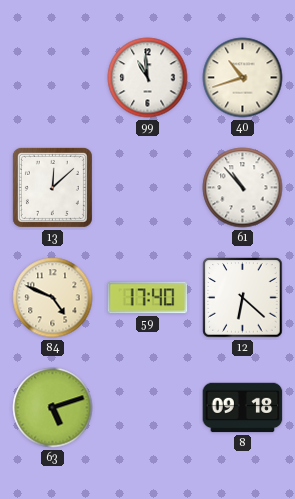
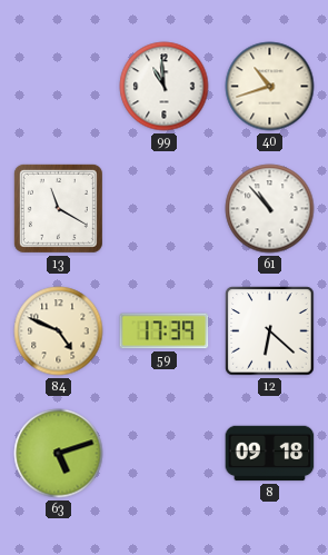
13: 12:08 -> 11:20 (58, 208)
59: 17:40 -> 17:39 (165, 331)
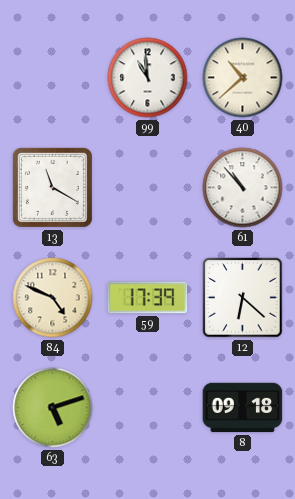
40: 10:42 -> 10:38 (243, 78)
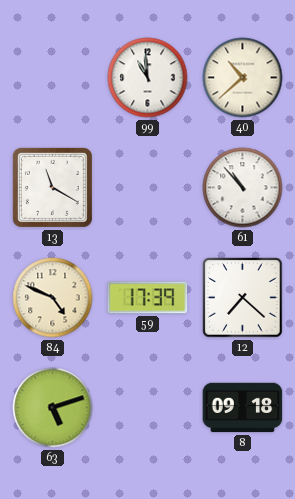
12: 6:22 -> 7:22 (243, 298)
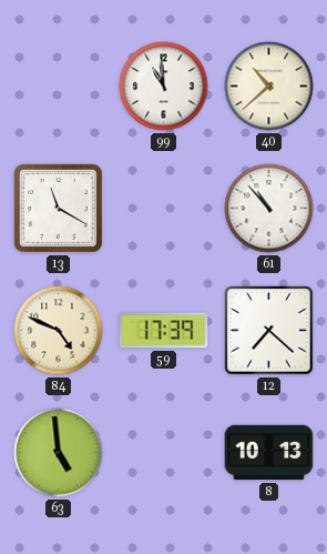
63: 5:12 -> 4:59 (59, 453)
8: 09:18 -> 10:13 (269, 453)
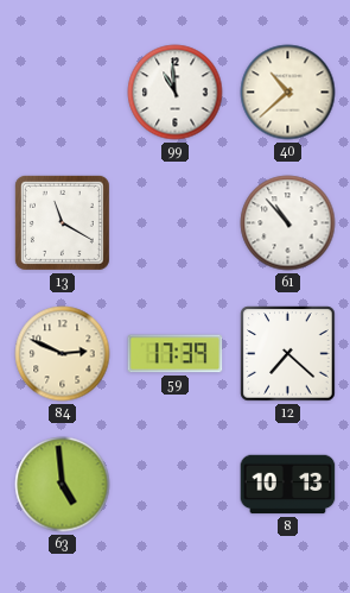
84: 4:49 -> 2:49 (63, 354)
